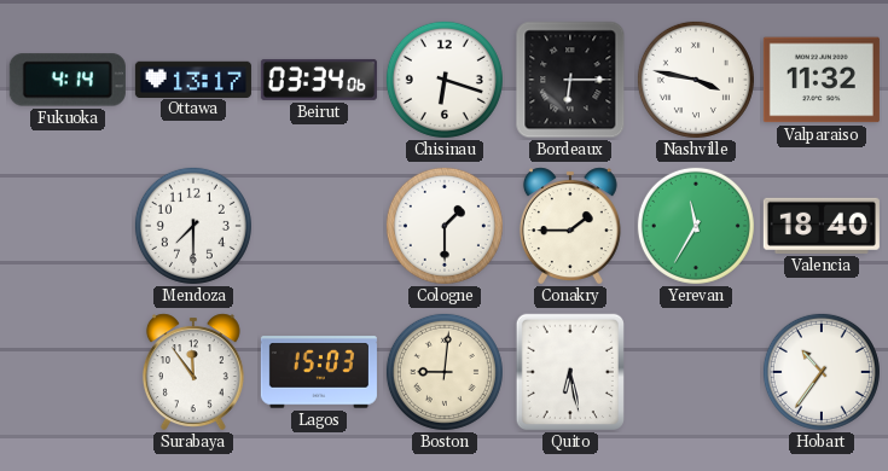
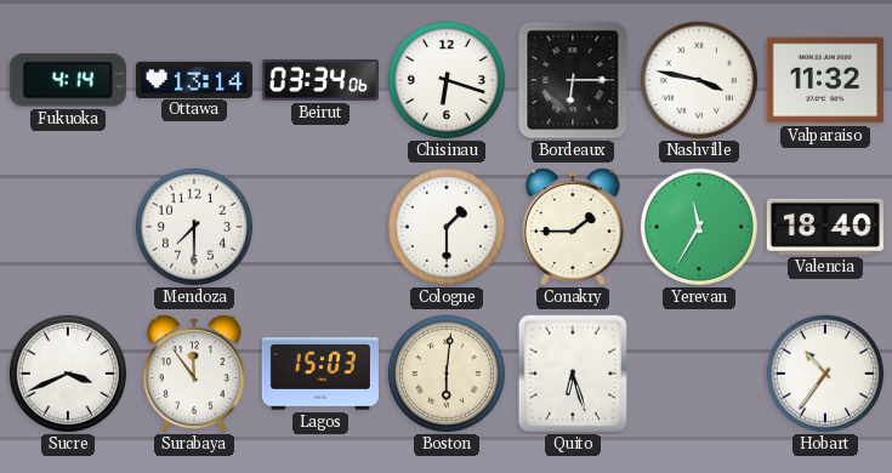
Ottawa: 13:17 -> 13:14 (194, 79)
Sucre: none -> 3:41 (68, 374)
Boston: 9:01 -> 6:01 (447, 374)
Quito: 6:28 -> 6:27 (573, 374)
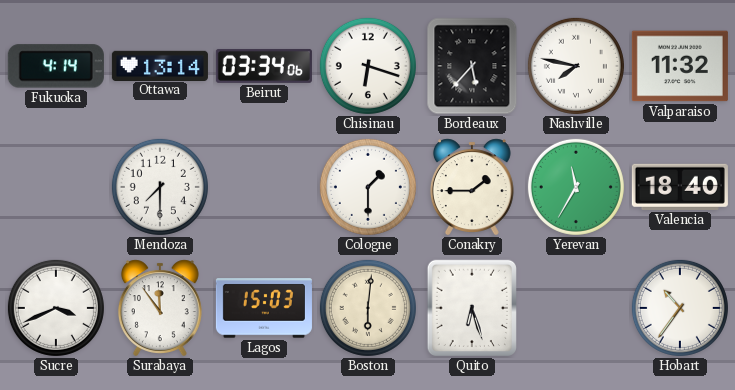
Bordeaux: 6:15 -> 5:37 (472, 66)
Nashville: 3:47 -> 7:47 (576, 66)
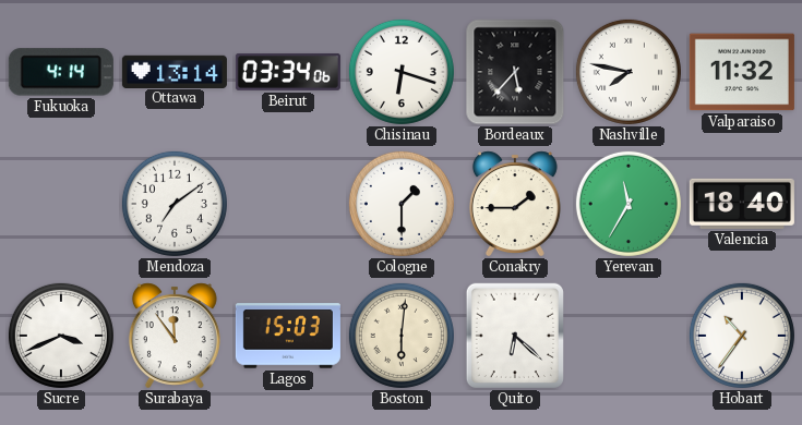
Mendoza: 7:30 -> 7:09 (175, 204)
Quito: 6:27 -> 6:22 (515, 336)
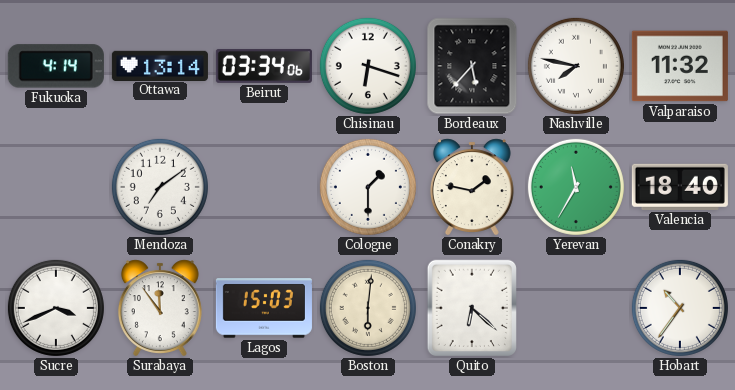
Conakry: 1:45 -> 1:47 (472, 187)
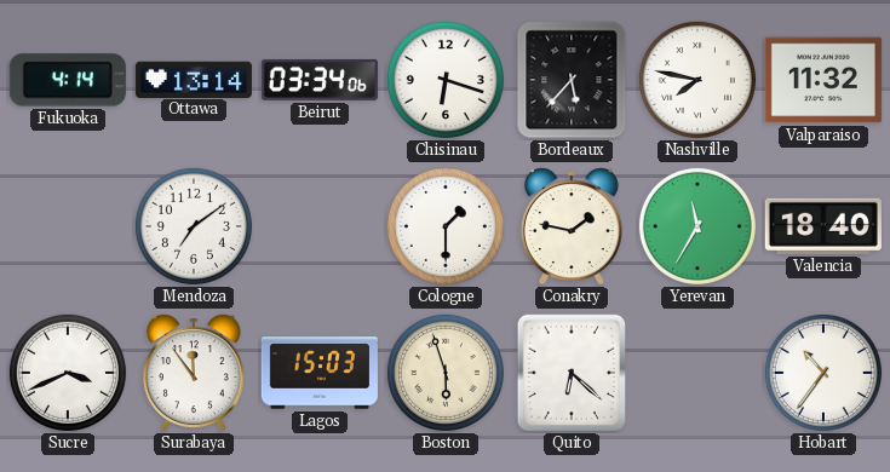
Boston: 6:01 -> 5:57 (446, 373)
